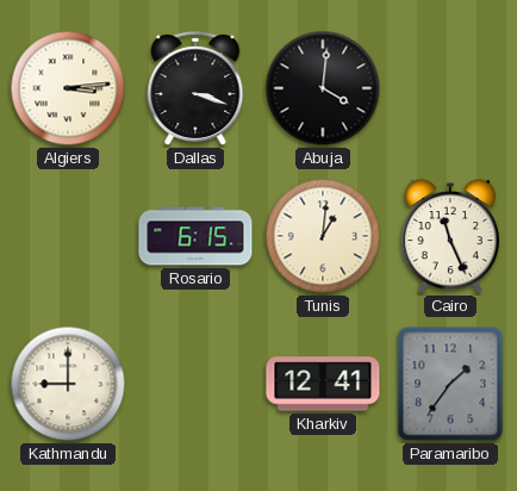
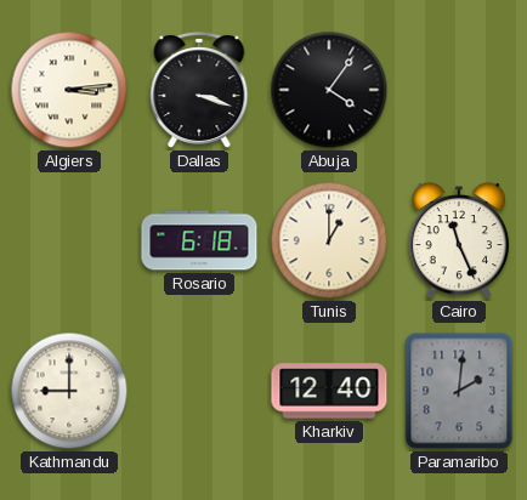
Abuja: 4:01 -> 4:06 (329, 90)
Rosario: 6:15 -> 6:18 (199, 240)
Tunis: 1:01 -> 1:00 (329, 240)
Kharkiv: 12:41 -> 12:40 (329, 391)
Paramaribo: 1:36 -> 2:01 (459, 391)
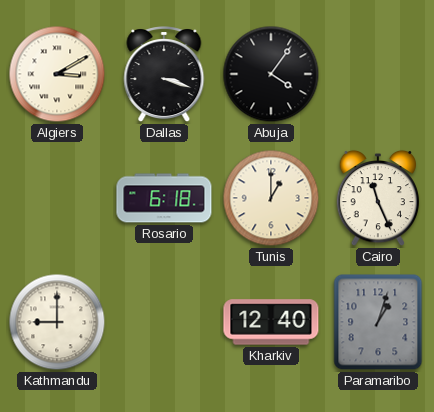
Algiers: 3:14 -> 3:10 (57, 74)
Paramaribo: 2:01 -> 1:03 (378, 322)
